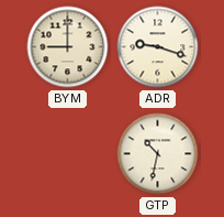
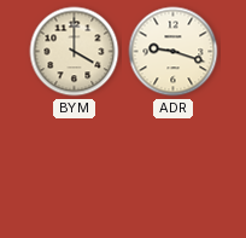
BYM: 9:00 -> 4:00 (75, 52)
GTP: 10:32 -> none (158, 154)
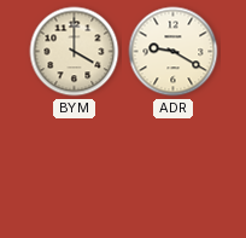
ADR: 9:18 -> 9:20 (174, 52)
